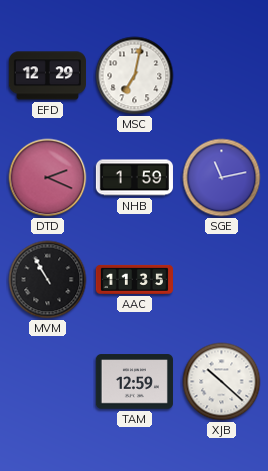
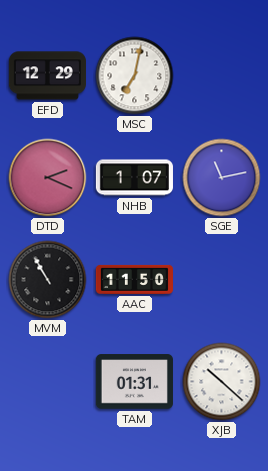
NHB: 1:59 -> 1:07 (134, 178)
AAC: 11:35 -> 11:50 (134, 279)
TAM: 12:59 -> 01:31 (134, 382)
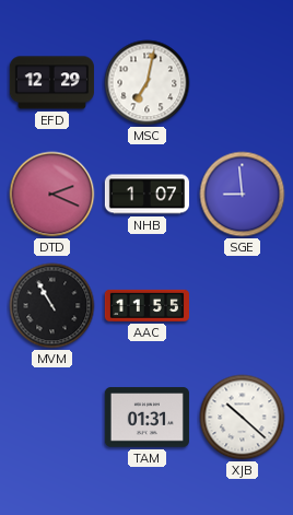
SGE: 11:13 -> 8:59 (243, 195)
AAC: 11:50 -> 11:55 (146, 305)
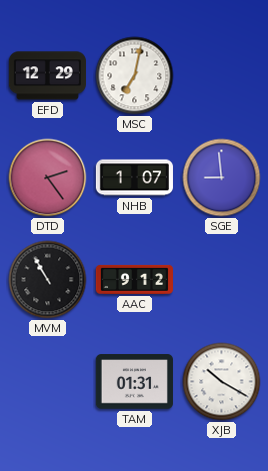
DTD: 2:19 -> 2:24 (48, 178)
AAC: 11:55 -> 9:12 (134, 279)
XJB: 10:22 -> 10:20 (222, 382)
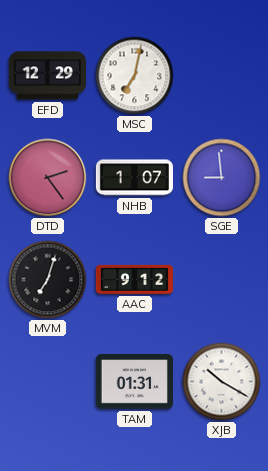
MVM: 10:55 -> 7:03 (48, 280)
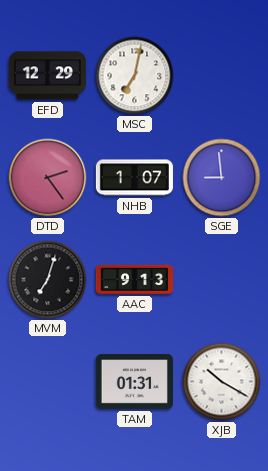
AAC: 9:12 -> 9:13 (134, 279)
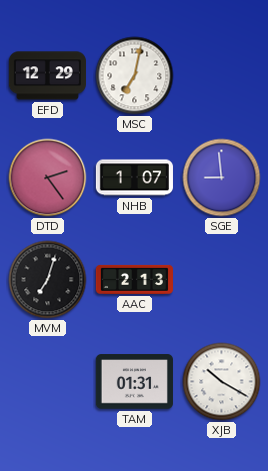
AAC: 9:13 -> 2:13 (134, 279)
